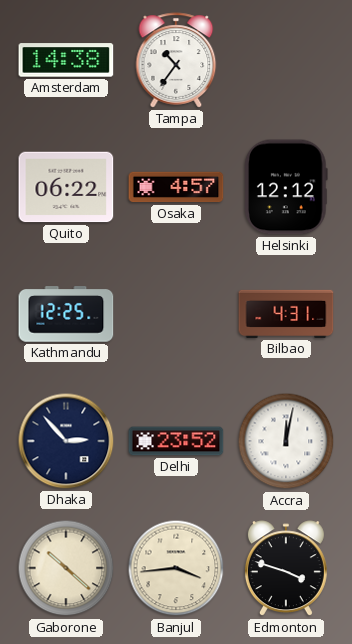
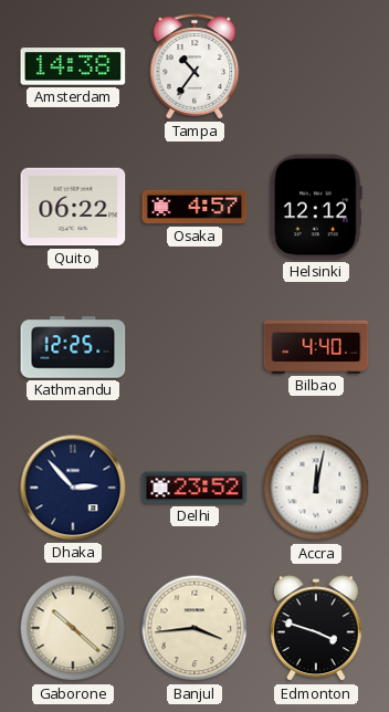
Bilbao: 4:31 -> 4:40 (316, 347)
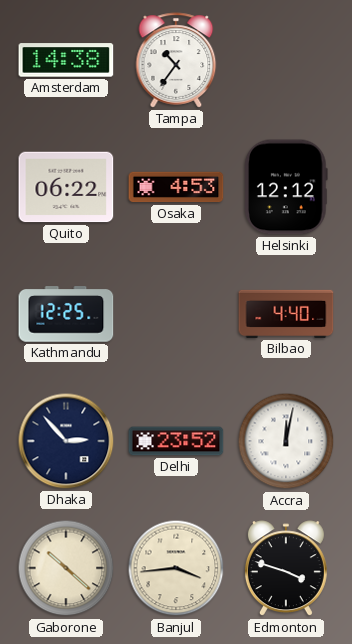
Osaka: 4:57 -> 4:53 (176, 187)
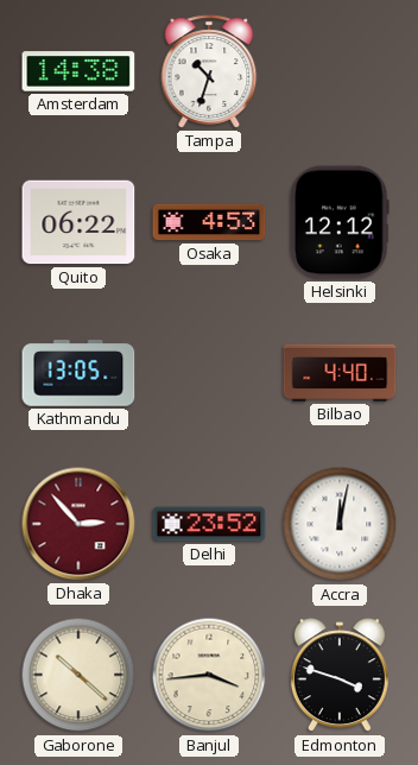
Tampa: 10:36 -> 10:33 (209, 71)
Kathmandu: 12:25 -> 13:05 (78, 373)
Dhaka dial: navy -> burgundy (78, 524)
